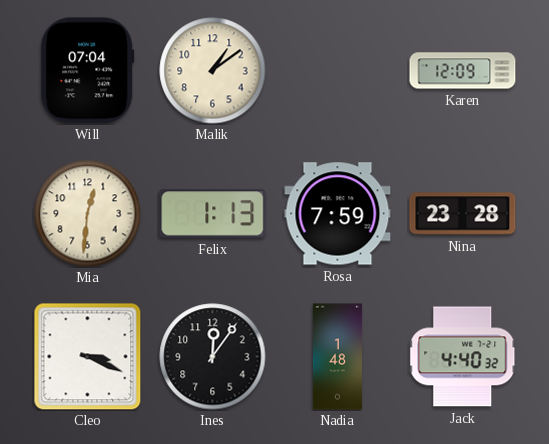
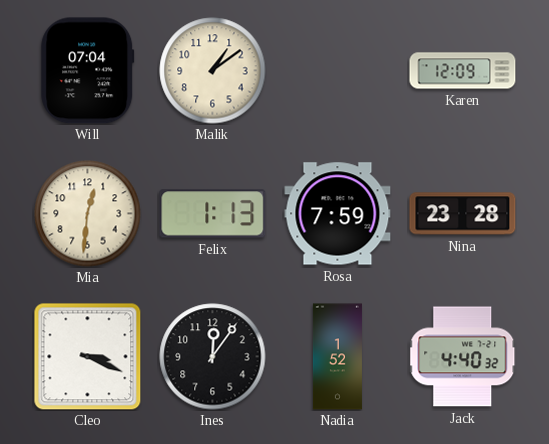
Nadia: 1:48 -> 1:52 (337, 357)
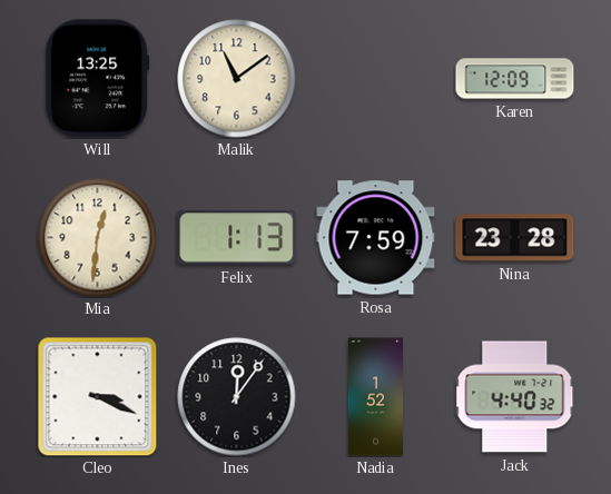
Will: 07:04 -> 13:25 (98, 79)
Malik: 1:09 -> 11:09 (237, 79)
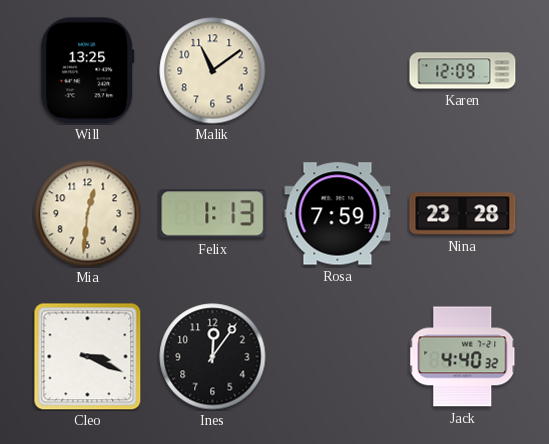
Nadia: 1:52 -> none (375, 397)
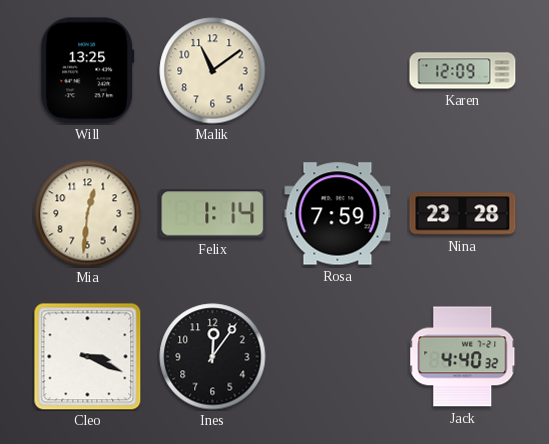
Felix: 1:13 -> 1:14 (213, 214)
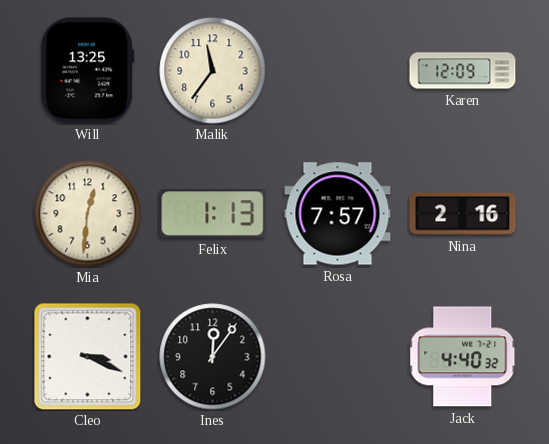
Malik: 11:09 -> 11:36 (213, 71)
Felix: 1:14 -> 1:13 (213, 214)
Rosa: 7:59 -> 7:57 (338, 214)
Nina: 23:28 -> 2:16 (463, 214)
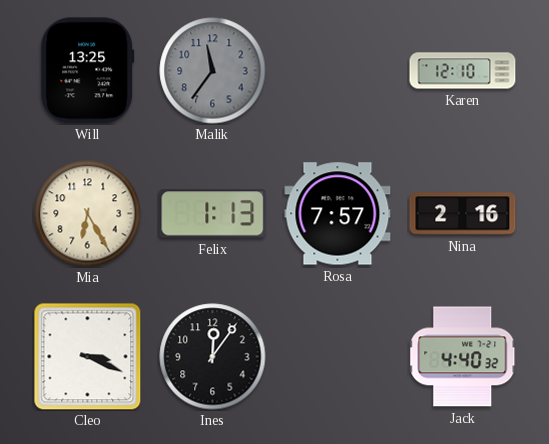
Malik dial: cream -> grey (213, 71)
Karen: 12:09 -> 12:10 (463, 71)
Mia: 12:31 -> 6:25 (88, 214)
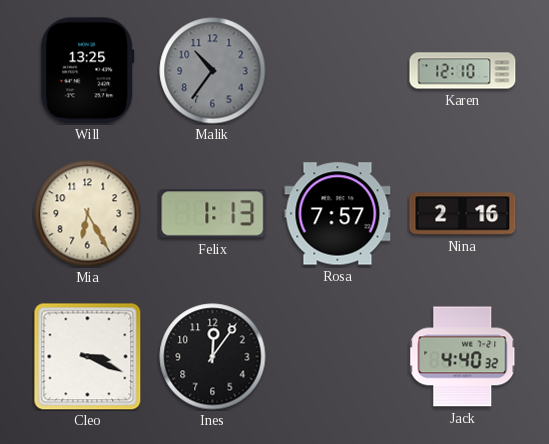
Malik: 11:36 -> 10:36 (213, 71)
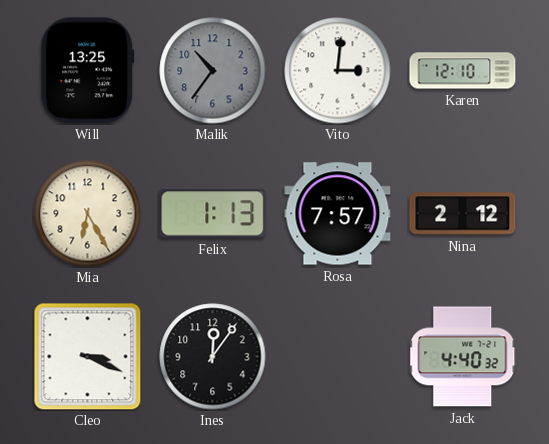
Vito: none -> 3:01 (338, 71)
Nina: 2:16 -> 2:12 (463, 214)
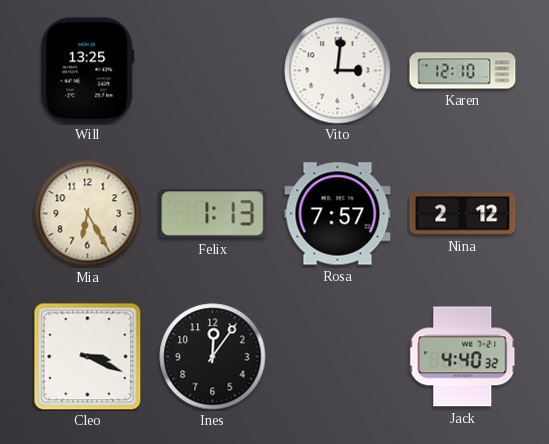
Malik: 10:36 -> none (213, 71)
